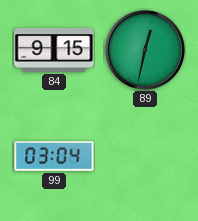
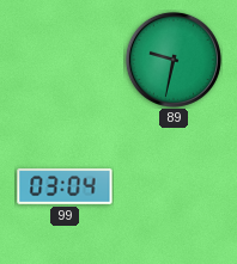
84: 9:15 -> none (54, 50)
89: 12:32 -> 9:32 (174, 60)
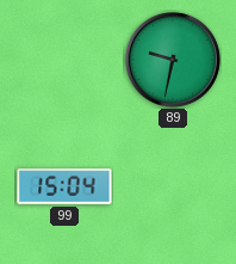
99: 03:04 -> 15:04 (64, 188)
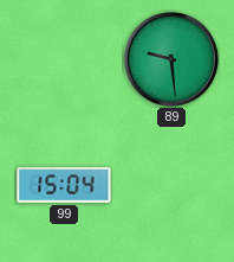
89: 9:32 -> 9:29 (171, 59)
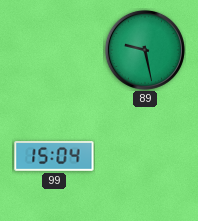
89: 9:29 -> 9:28 (145, 50)
